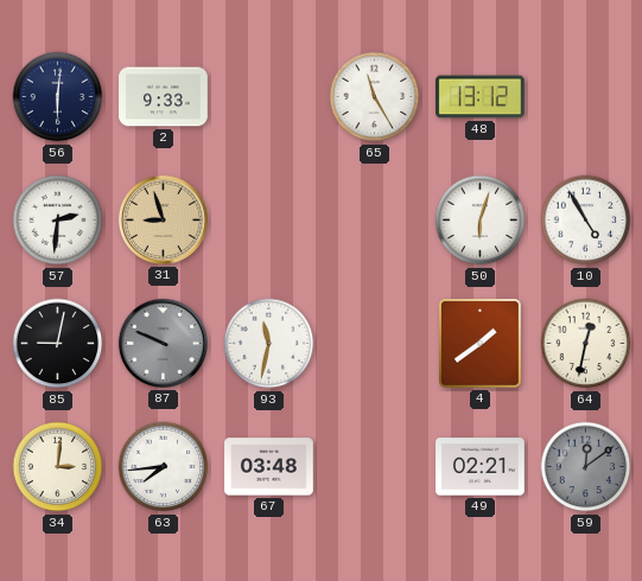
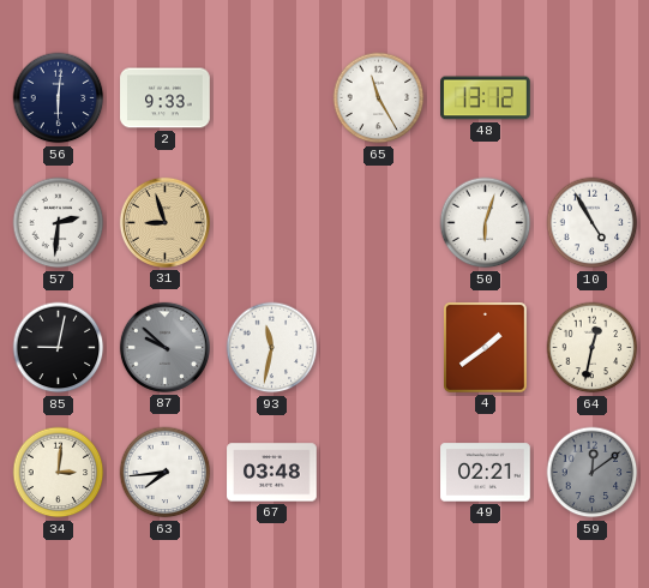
87: 9:49 -> 9:52 (164, 347)
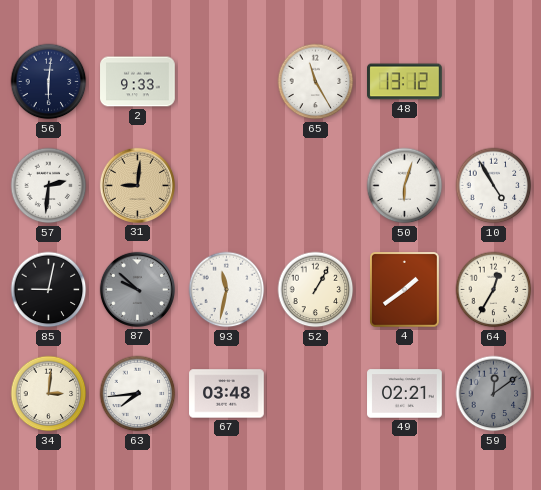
31: 8:57 -> 9:01 (137, 185)
52: none -> 1:05 (316, 290)
64: 12:32 -> 12:35 (494, 290)
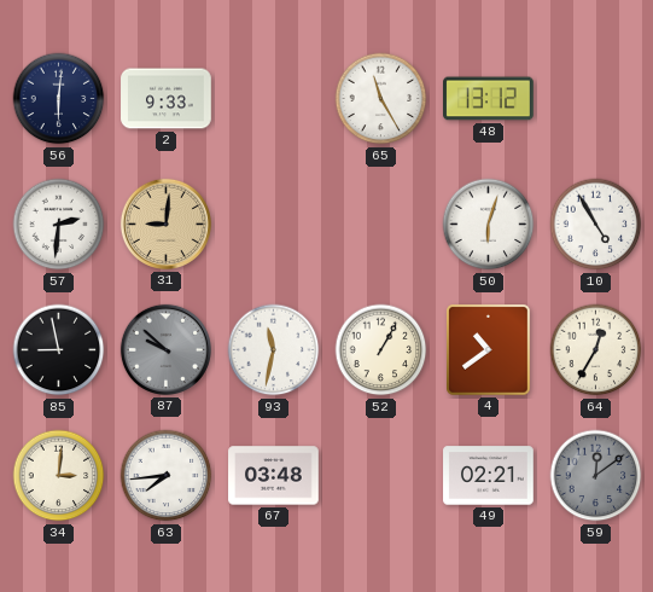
85: 9:02 -> 8:58 (59, 350)
4: 1:39 -> 10:39 (489, 350)
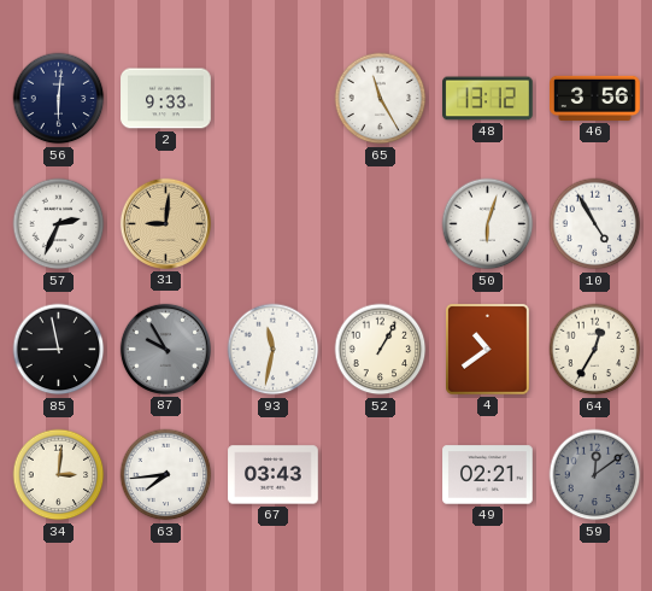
46: none -> 3:56 (595, 98)
57: 2:31 -> 2:34 (59, 224)
87: 9:52 -> 9:55 (165, 349)
67: 03:48 -> 03:43 (274, 475)
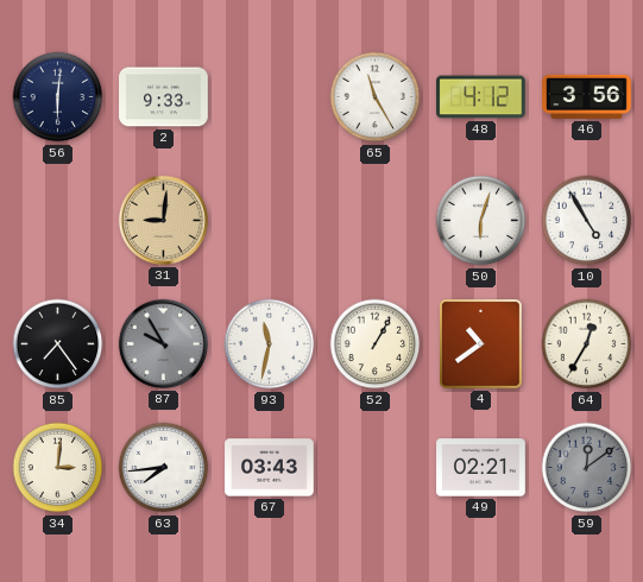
48: 13:12 -> 4:12 (481, 97)
57: 2:34 -> none (59, 224)
85: 8:58 -> 7:24 (58, 344)
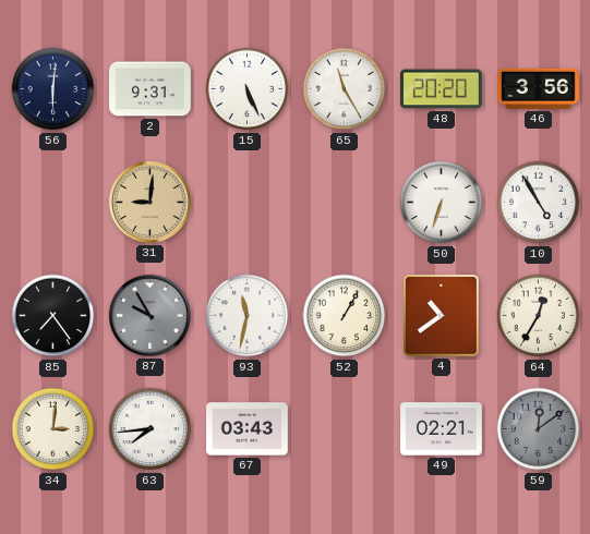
2: 9:33 -> 9:31 (150, 89)
15: none -> 5:26 (248, 89)
48: 4:12 -> 20:20 (442, 89)
50: 6:03 -> 6:33 (442, 203)
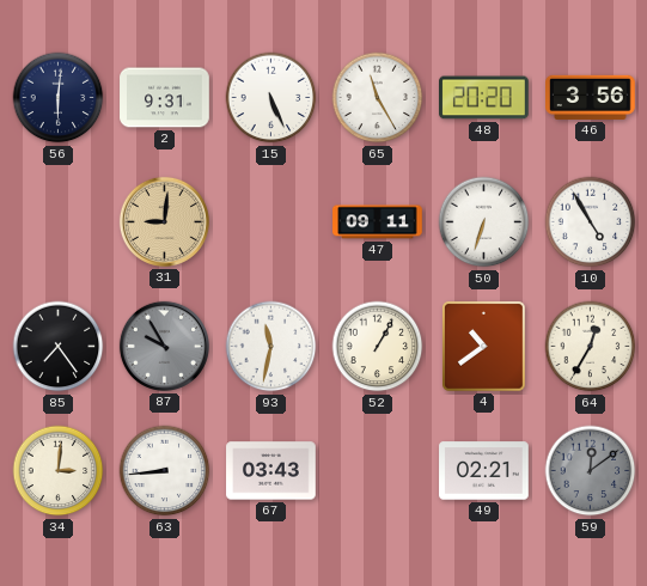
47: none -> 09:11 (378, 222)
63: 7:44 -> 8:44 (165, 471)
